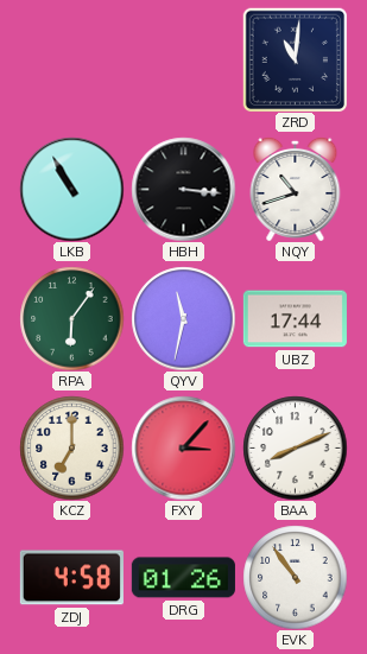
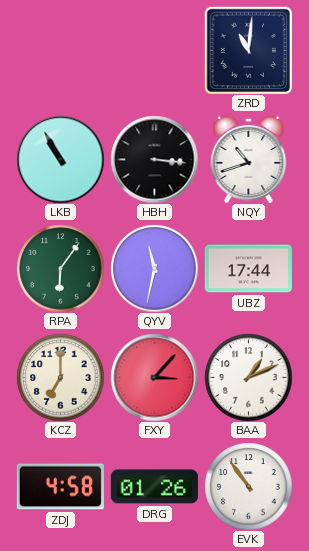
BAA: 8:11 -> 1:11 (248, 377)
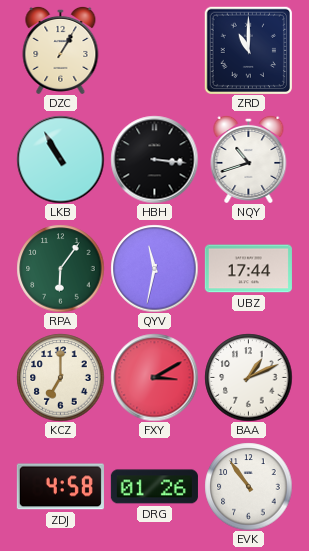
DZC: none -> 1:05 (61, 50)
ZRD: 11:01 -> 11:00 (248, 50)
FXY: 3:07 -> 3:10 (154, 377)
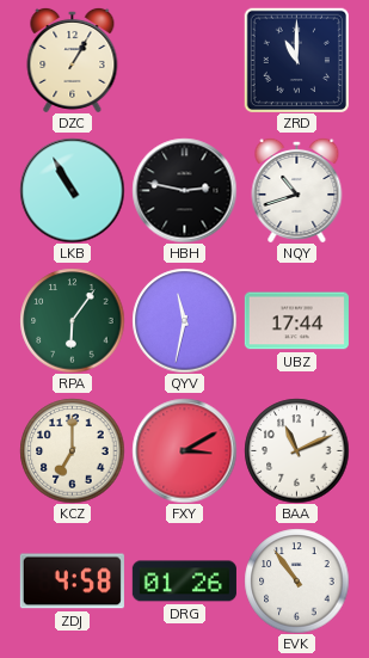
HBH: 3:16 -> 2:47 (184, 190)
BAA: 1:11 -> 11:11 (296, 450)
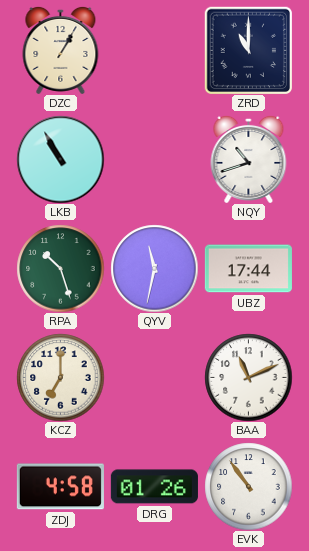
HBH: 2:47 -> none (184, 190)
RPA: 6:06 -> 10:27 (60, 268)
FXY: 3:10 -> none (184, 450)
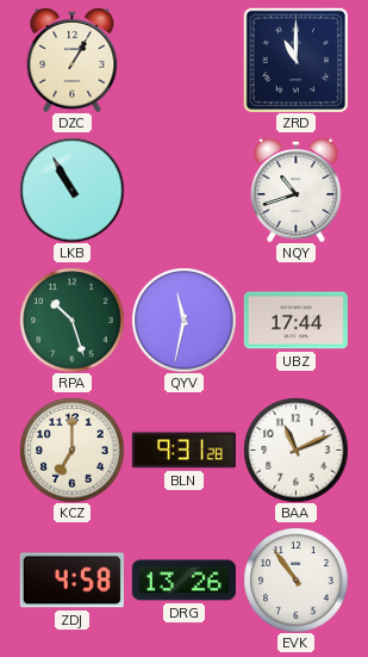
BLN: none -> 9:31 (183, 451)
DRG: 01:26 -> 13:26 (183, 581)
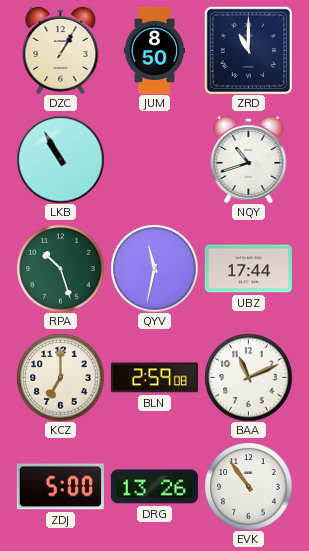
JUM: none -> 8:50 (155, 50)
BLN: 9:31 -> 2:59 (154, 378)
ZDJ: 4:58 -> 5:00 (60, 487)
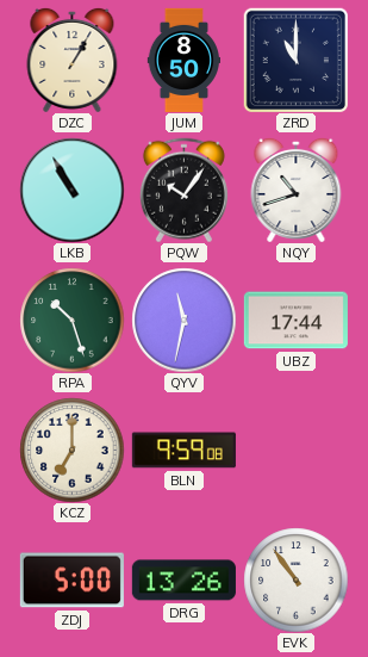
PQW: none -> 10:06 (183, 190)
BLN: 2:59 -> 9:59 (183, 451)
BAA: 11:11 -> none (248, 377)
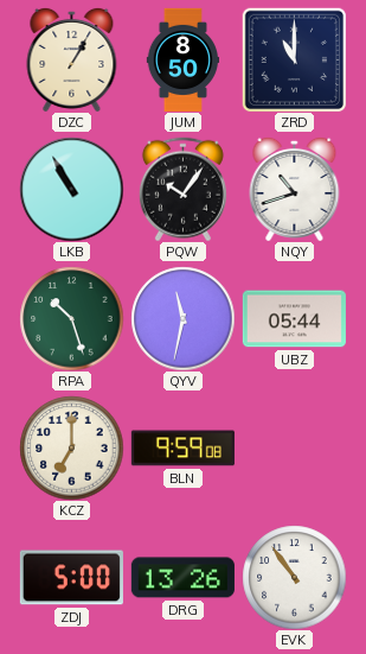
UBZ: 17:44 -> 05:44 (294, 319)
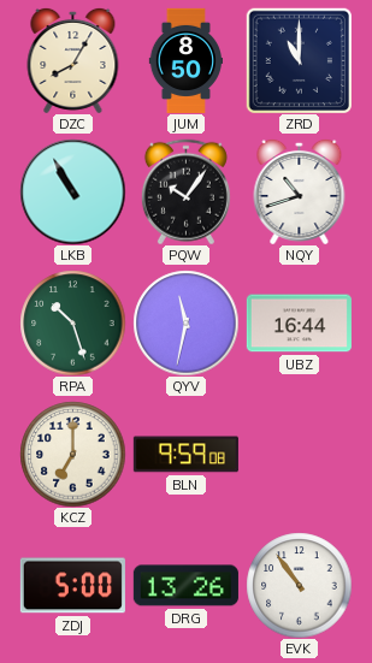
DZC: 1:05 -> 8:05 (73, 60)
UBZ: 05:44 -> 16:44 (299, 324)
